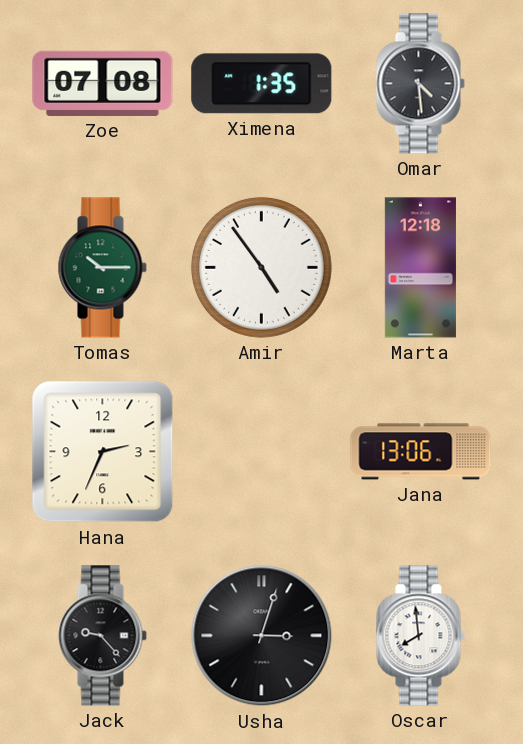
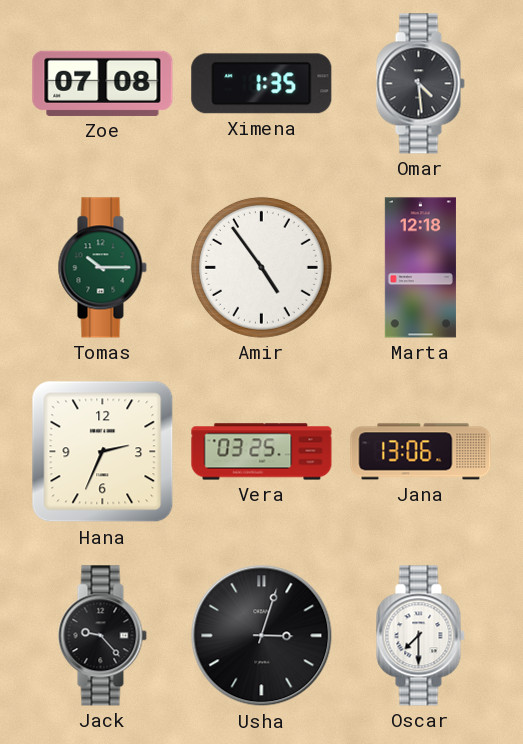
Vera: none -> 03:25 (262, 452)
Oscar: 7:59 -> 7:30 (420, 636)
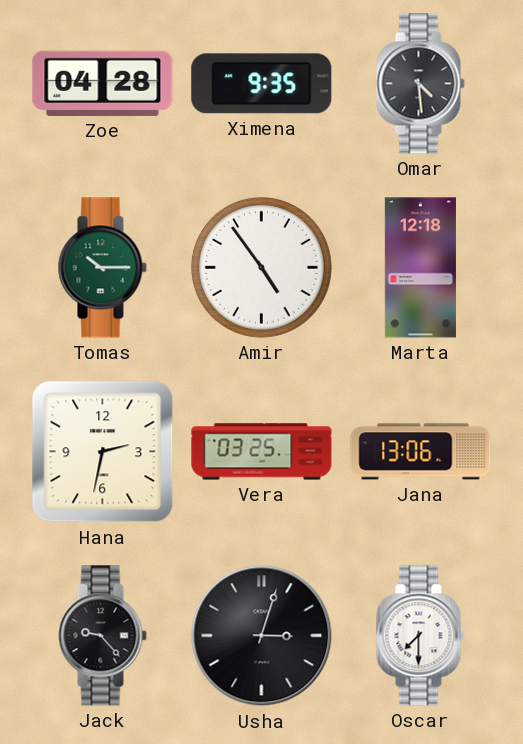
Zoe: 07:08 -> 04:28 (103, 83)
Ximena: 1:35 -> 9:35 (262, 84)
Hana: 2:34 -> 2:32 (103, 452)
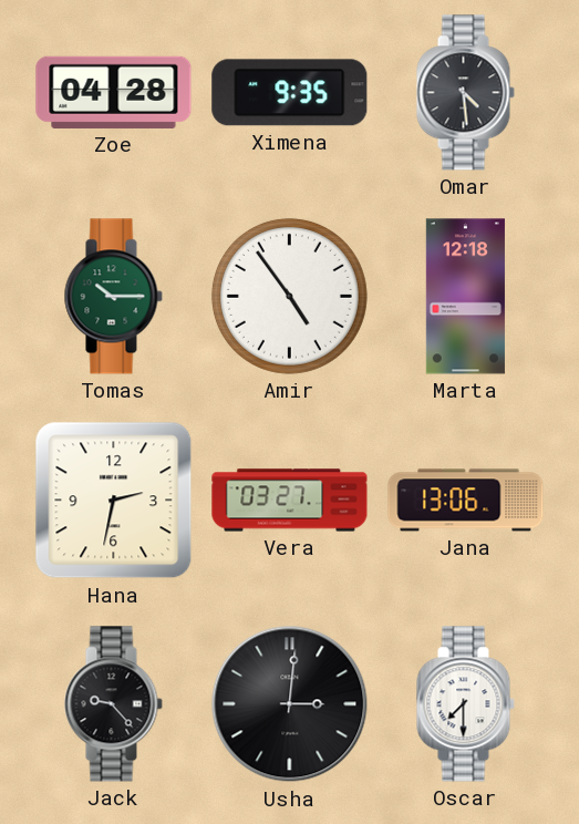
Vera: 03:25 -> 03:27 (290, 501)
Usha: 3:03 -> 3:01 (290, 704)
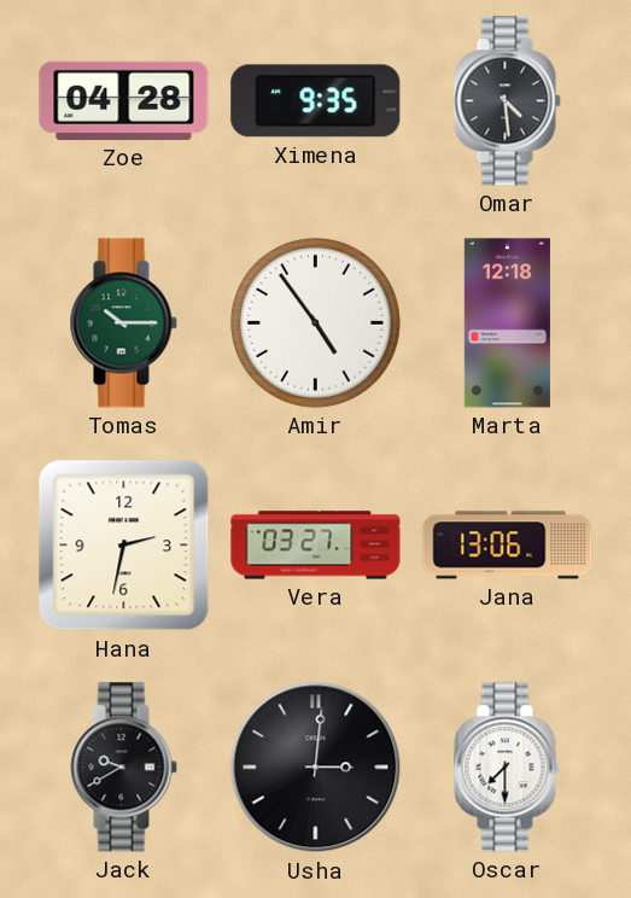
Jack: 9:23 -> 9:40 (123, 768)
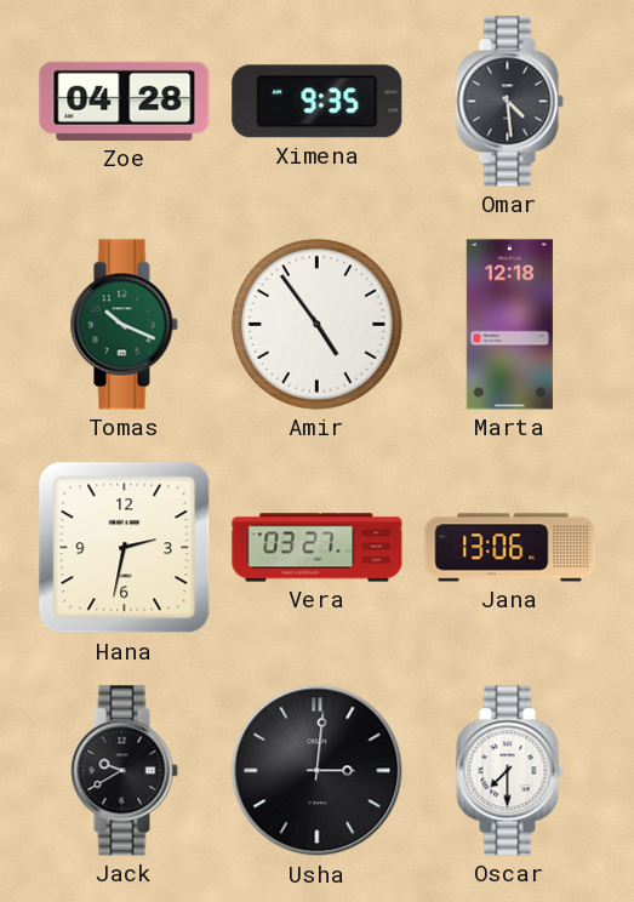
Tomas: 10:15 -> 10:19 (124, 325)
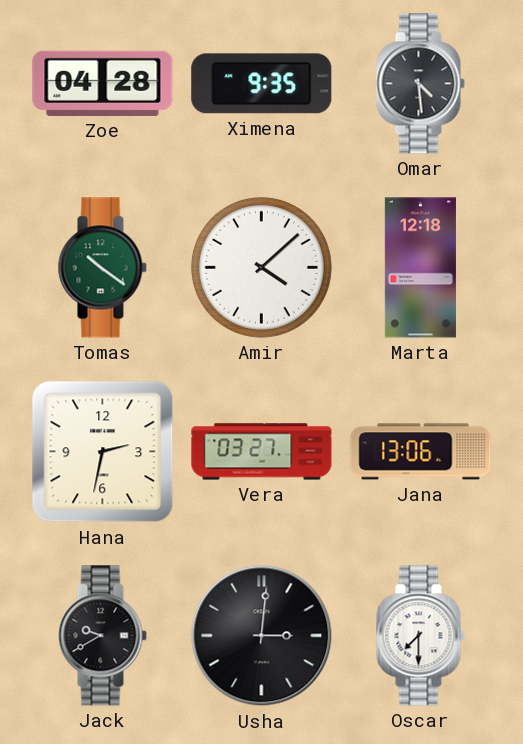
Tomas: 10:19 -> 10:21 (102, 268)
Amir: 4:54 -> 4:08 (261, 267)
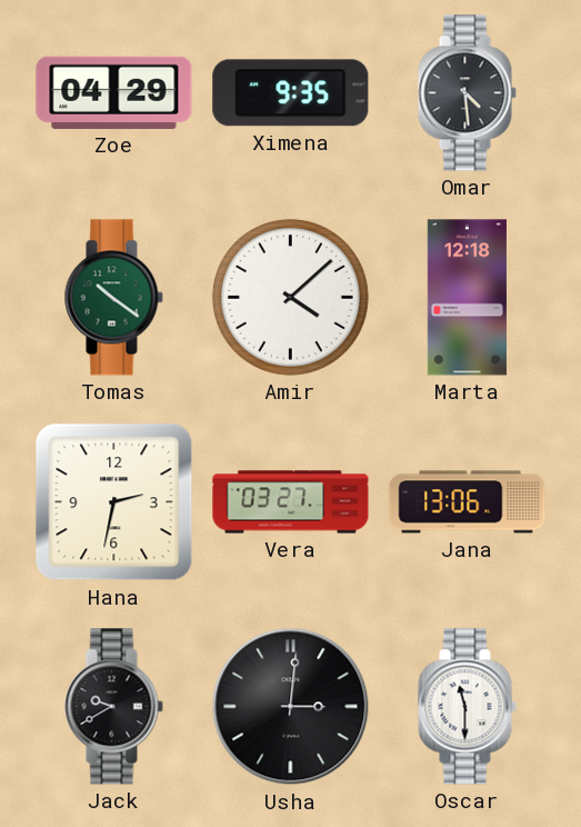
Zoe: 04:28 -> 04:29 (114, 92)
Oscar: 7:30 -> 11:30 (467, 707)
